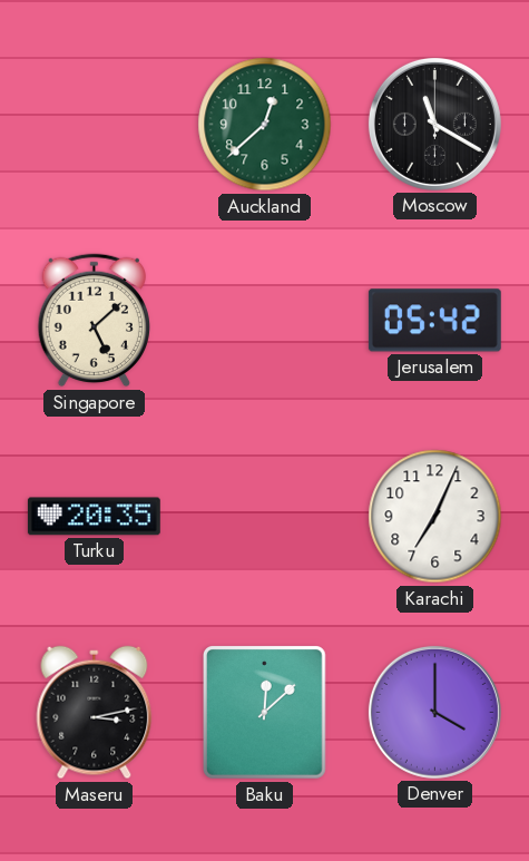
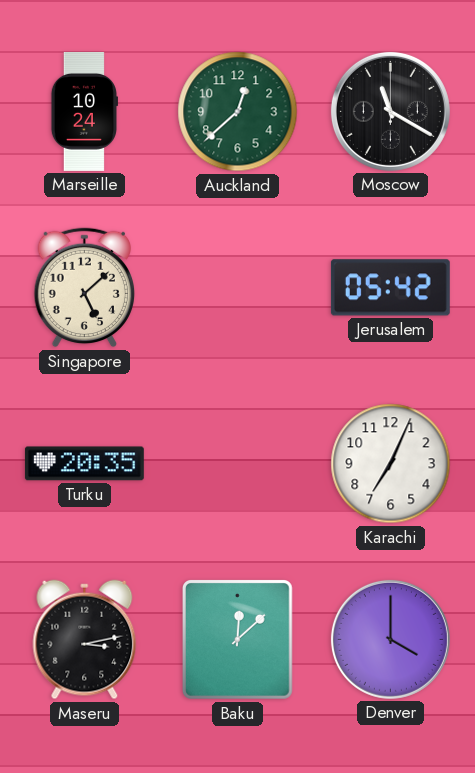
Marseille: none -> 10:24 (84, 111)
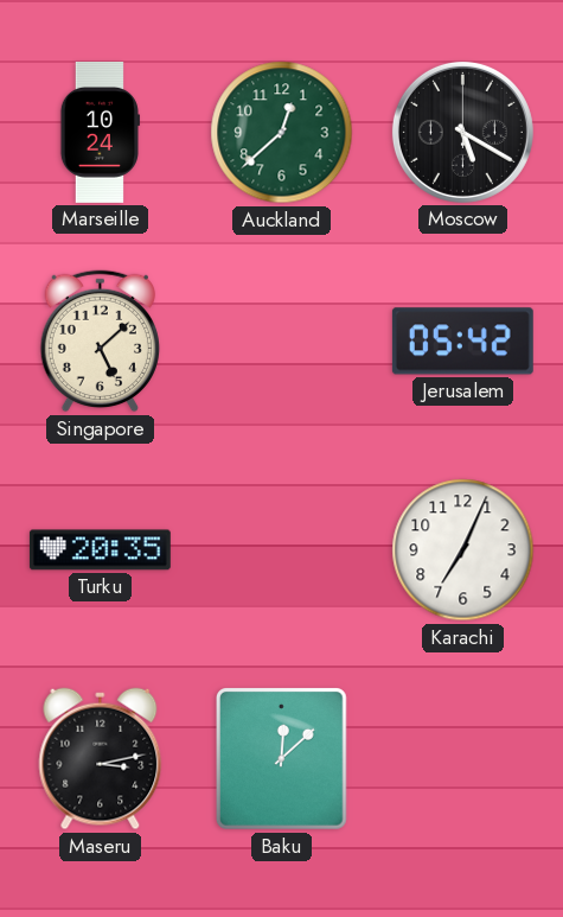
Moscow: 11:20 -> 5:20 (462, 132)
Denver: 4:00 -> none (390, 639)
